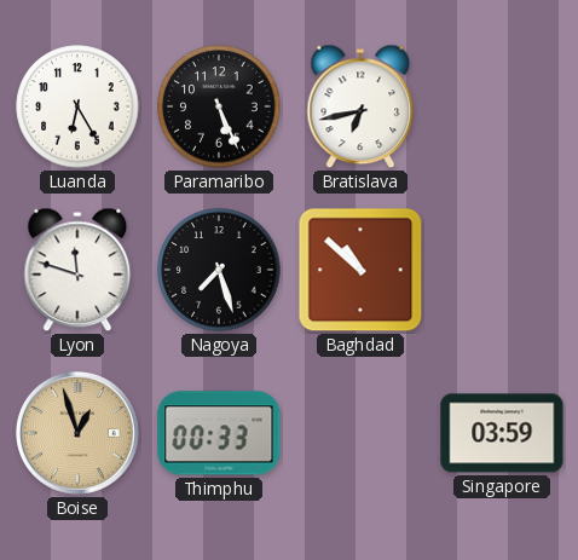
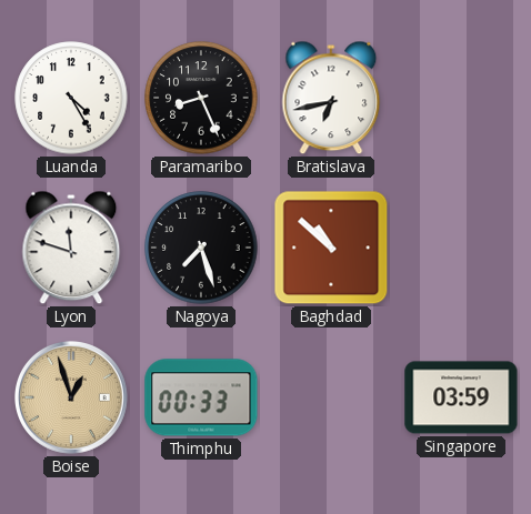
Luanda: 6:25 -> 4:25 (71, 98)
Paramaribo: 5:26 -> 8:26 (201, 98)
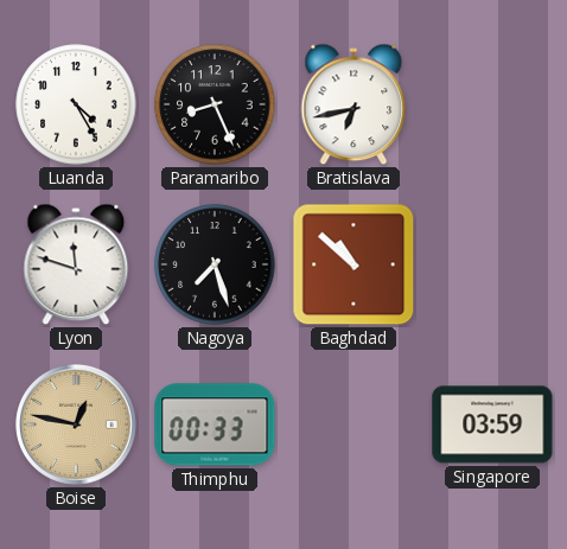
Boise: 12:57 -> 12:47 (77, 426)
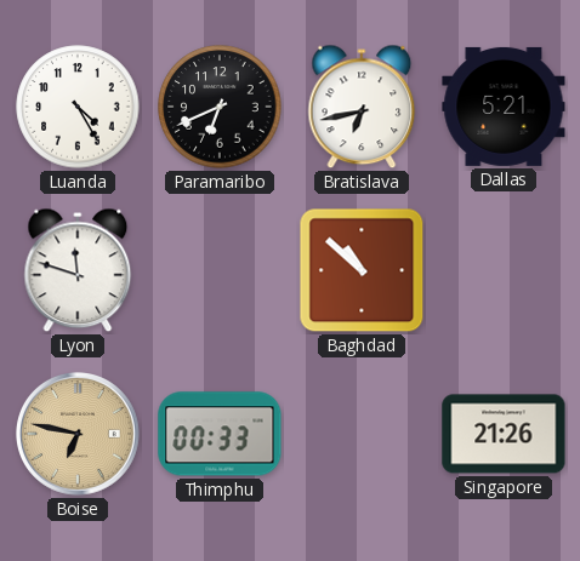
Paramaribo: 8:26 -> 6:41 (220, 107)
Dallas: none -> 5:21 (504, 107)
Nagoya: 7:27 -> none (215, 264)
Boise: 12:47 -> 6:47 (79, 435)
Singapore: 03:59 -> 21:26 (504, 434)
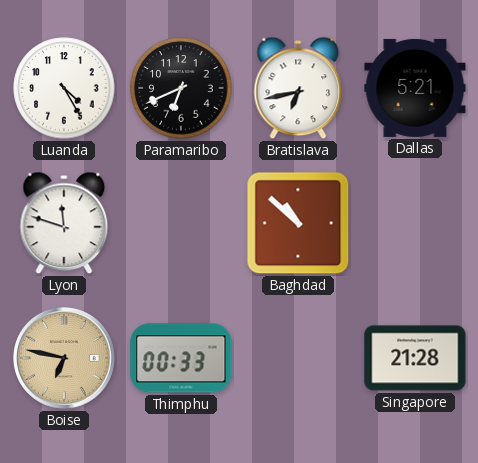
Singapore: 21:26 -> 21:28 (415, 358)
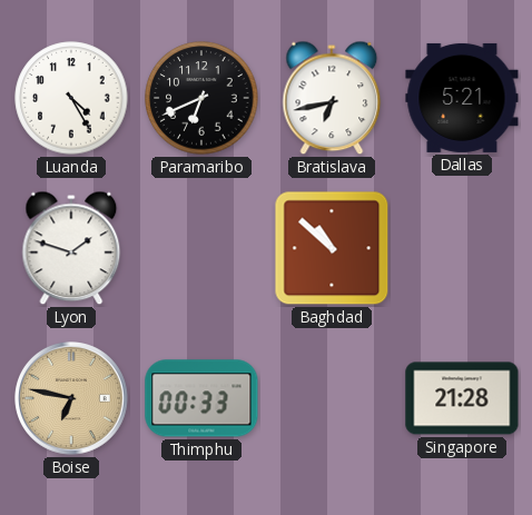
Lyon: 11:48 -> 1:48 (71, 248)
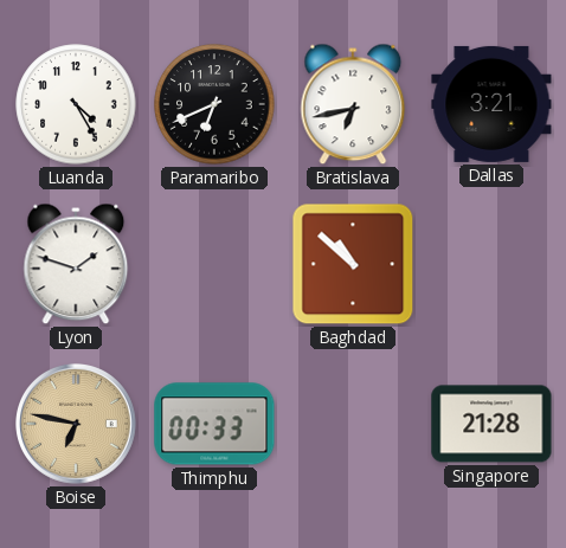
Dallas: 5:21 -> 3:21 (491, 104)
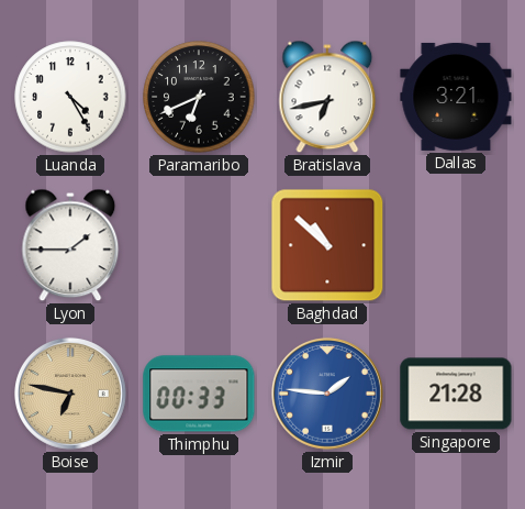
Lyon: 1:48 -> 1:45 (70, 245)
Izmir: none -> 1:46 (328, 395)
